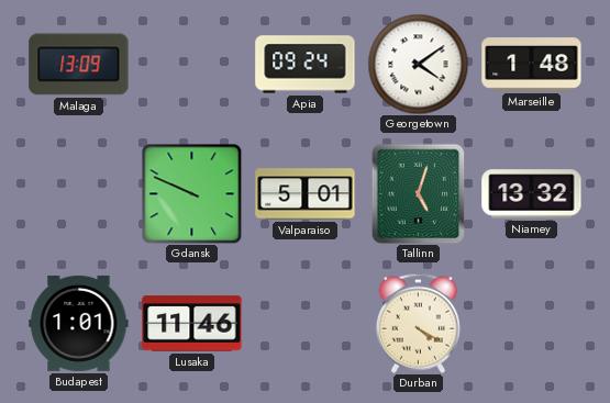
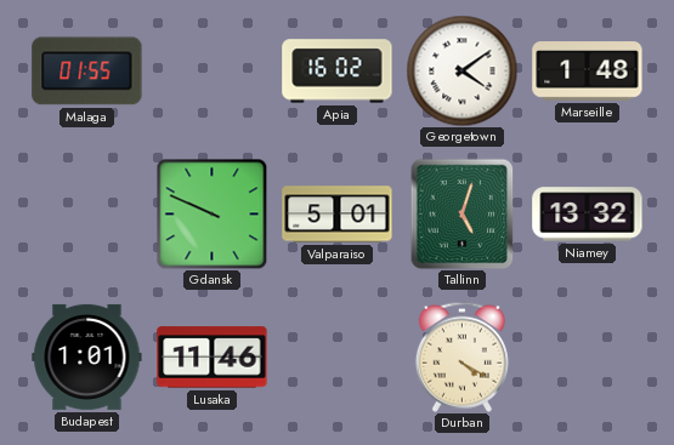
Malaga: 13:09 -> 01:55 (87, 72)
Apia: 09:24 -> 16:02 (338, 72)
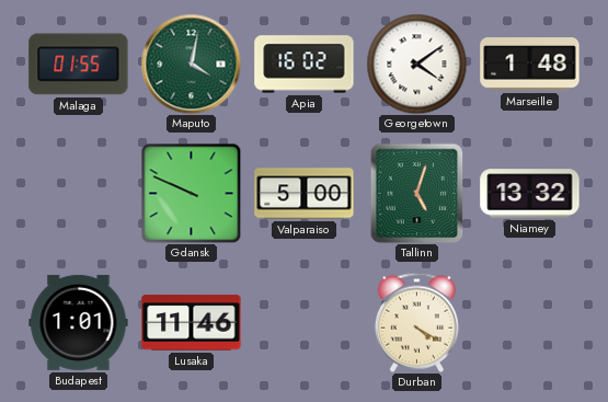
Maputo: none -> 4:02 (191, 64)
Valparaiso: 5:01 -> 5:00 (305, 194)
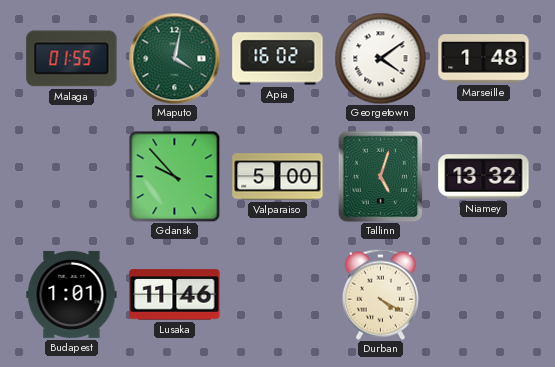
Gdansk: 9:49 -> 9:53 (174, 176)
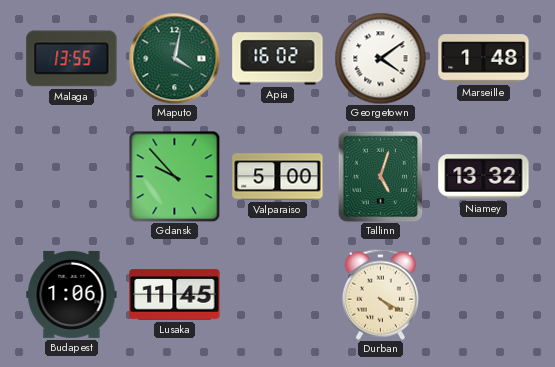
Malaga: 01:55 -> 13:55 (72, 59)
Budapest: 1:01 -> 1:06 (72, 294)
Lusaka: 11:46 -> 11:45 (175, 295)
